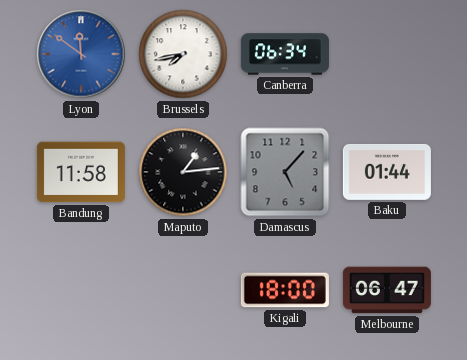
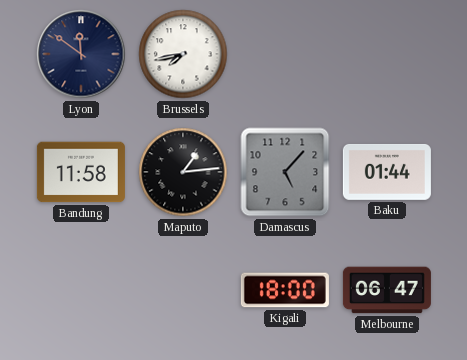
Lyon dial: blue -> navy (81, 54)
Canberra: 06:34 -> none (285, 54)
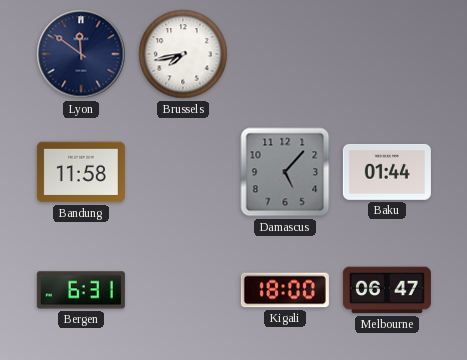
Maputo: 1:14 -> none (183, 172)
Bergen: none -> 6:31 (81, 290)
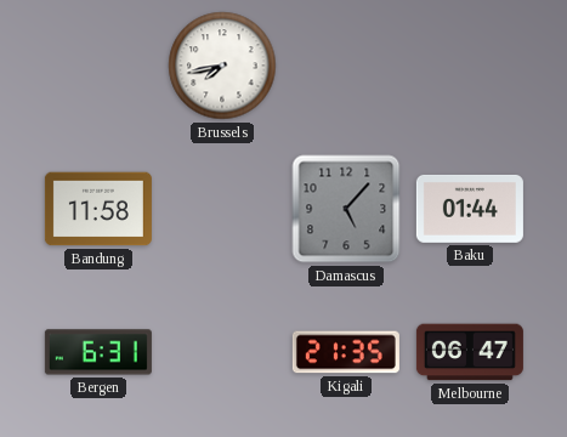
Lyon: 11:51 -> none (81, 54)
Kigali: 18:00 -> 21:35 (346, 352)
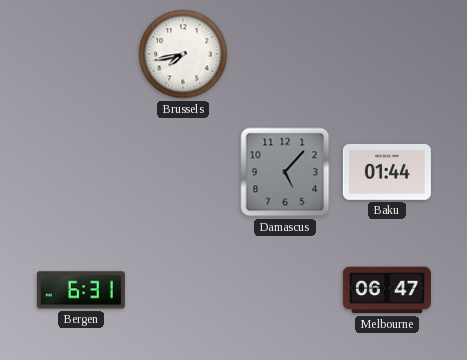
Bandung: 11:58 -> none (98, 209)
Kigali: 21:35 -> none (346, 352)
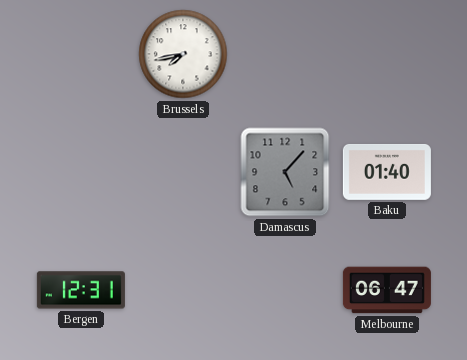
Baku: 01:44 -> 01:40 (387, 172)
Bergen: 6:31 -> 12:31 (81, 290)
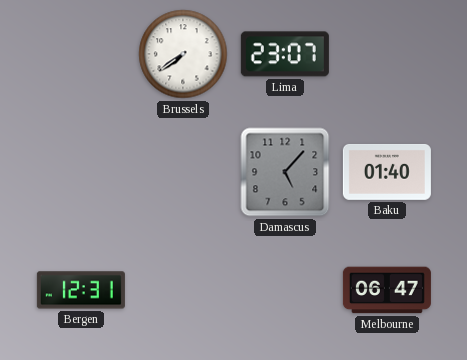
Brussels: 7:43 -> 7:39 (183, 54)
Lima: none -> 23:07 (285, 54)
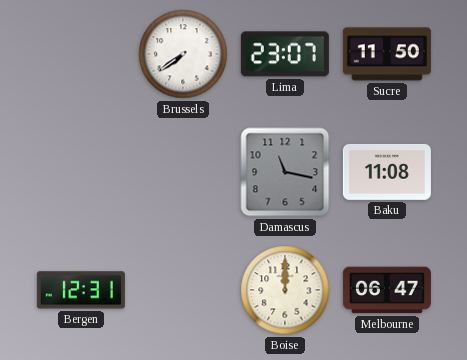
Sucre: none -> 11:50 (387, 54)
Damascus: 5:07 -> 11:17 (285, 172)
Baku: 01:40 -> 11:08 (387, 172)
Boise: none -> 12:00 (285, 290)
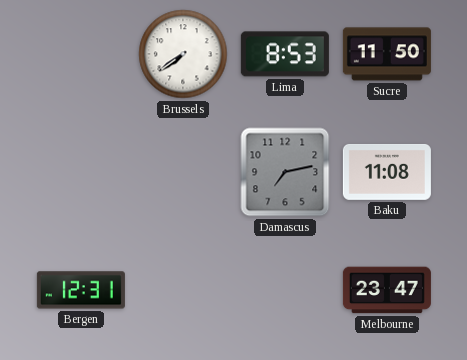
Lima: 23:07 -> 8:53 (285, 54)
Damascus: 11:17 -> 7:13 (285, 172)
Boise: 12:00 -> none (285, 290)
Melbourne: 06:47 -> 23:47 (387, 290)
